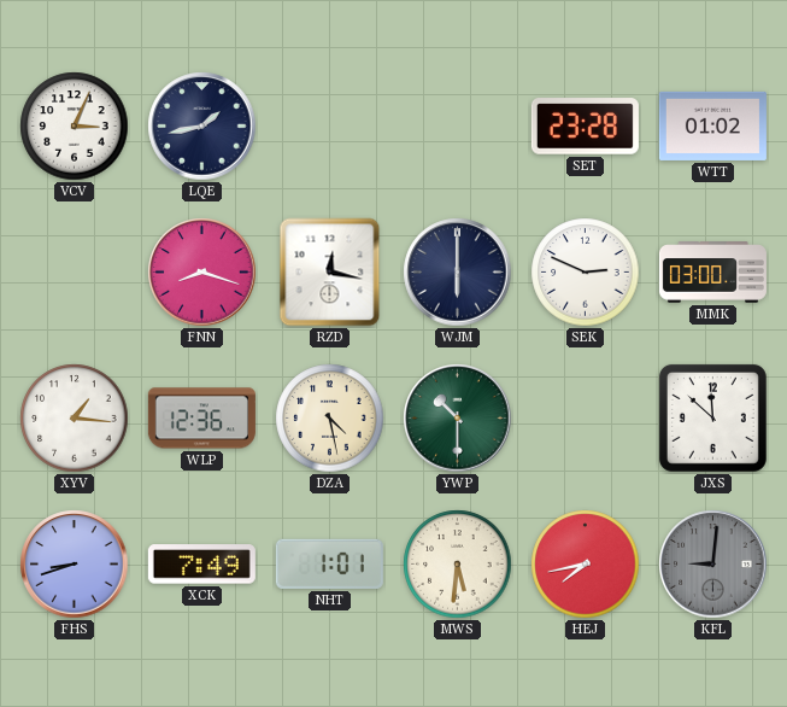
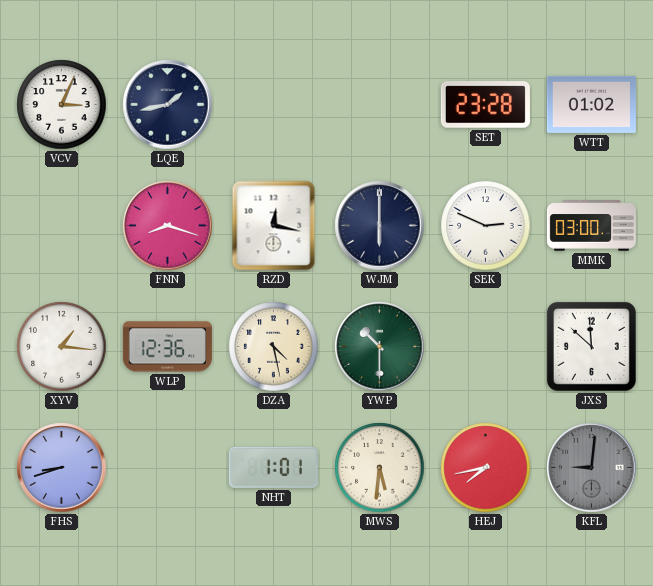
XCK: 7:49 -> none (201, 565)
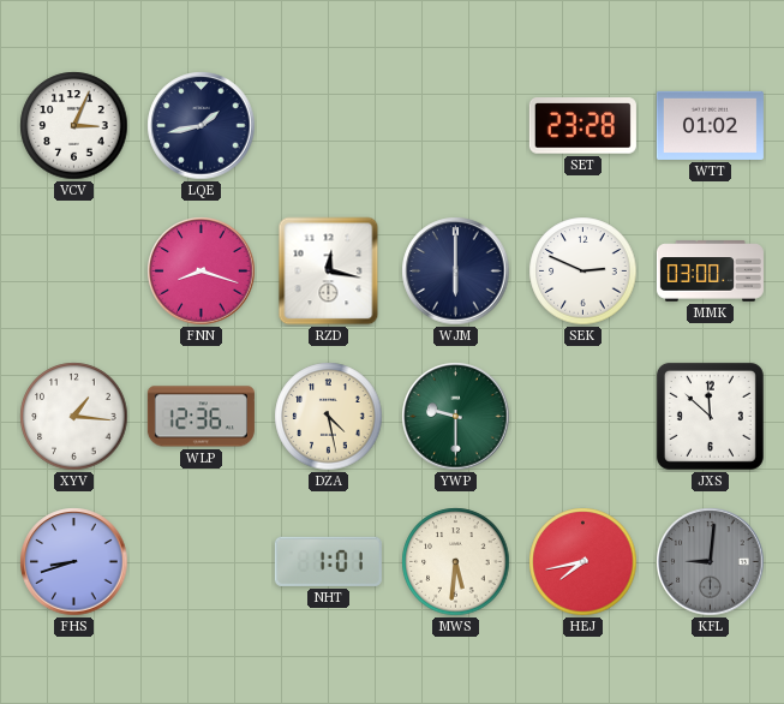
YWP: 10:30 -> 9:30 (456, 417)
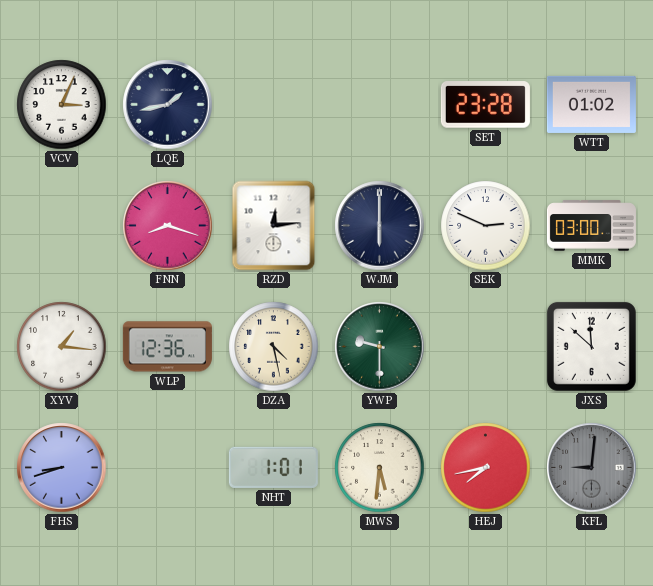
RZD: 12:17 -> 12:14 (274, 226)
